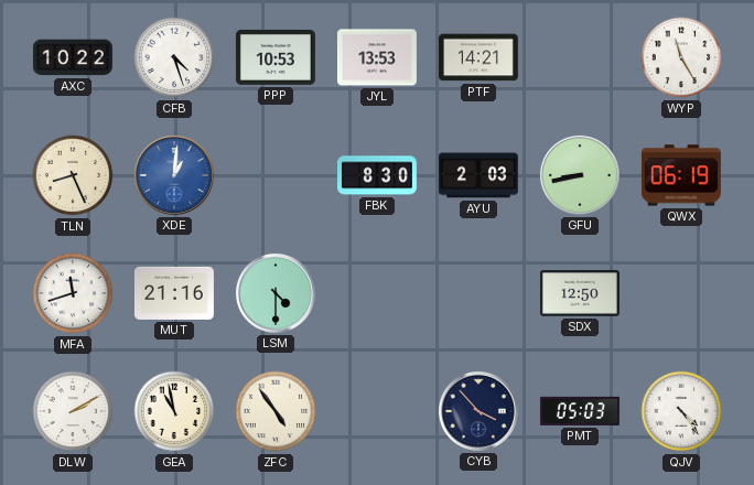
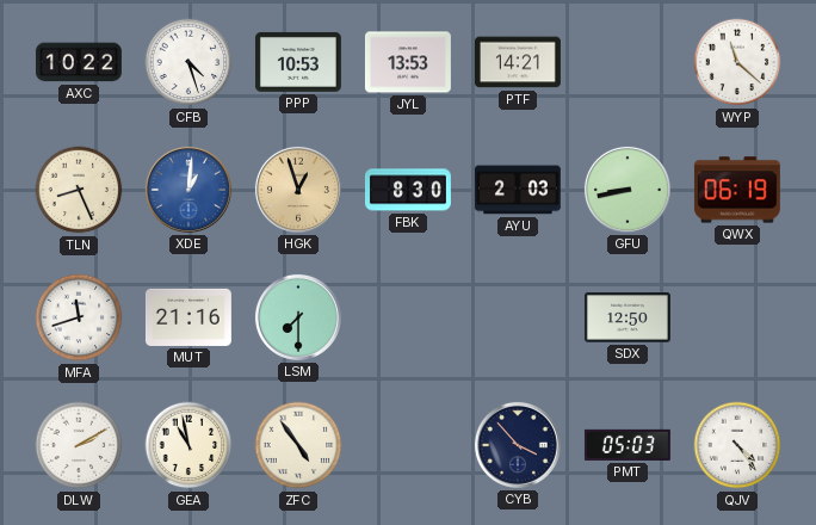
WYP: 11:25 -> 11:22 (737, 62)
HGK: none -> 12:57 (298, 190)
LSM: 4:30 -> 7:30 (298, 317)
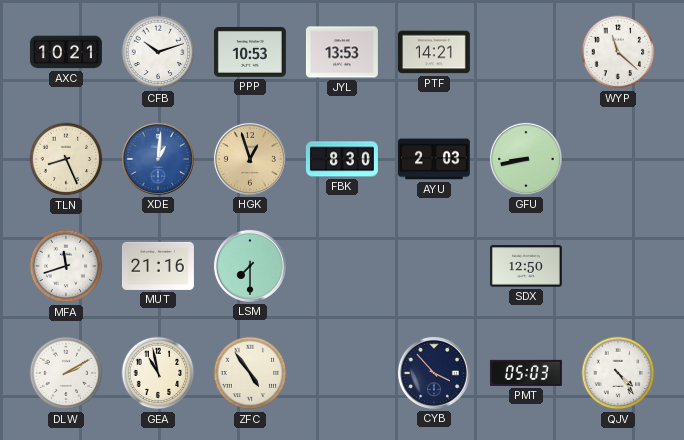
AXC: 10:22 -> 10:21 (66, 52)
CFB: 4:27 -> 10:12 (158, 52)
QWX: 06:19 -> none (737, 190)
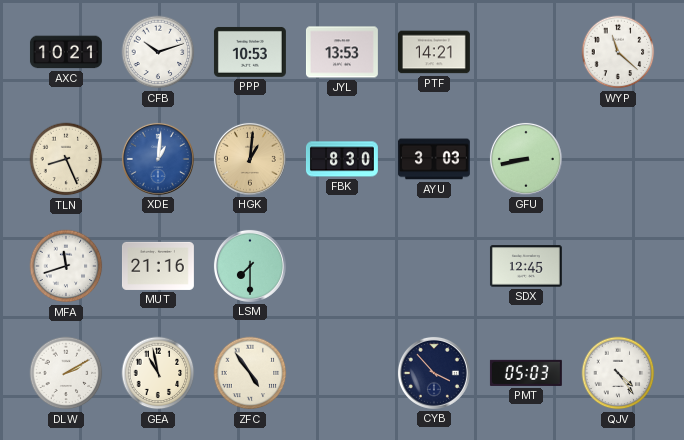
HGK: 12:57 -> 1:01 (250, 159)
AYU: 2:03 -> 3:03 (434, 159)
SDX: 12:50 -> 12:45 (526, 266)
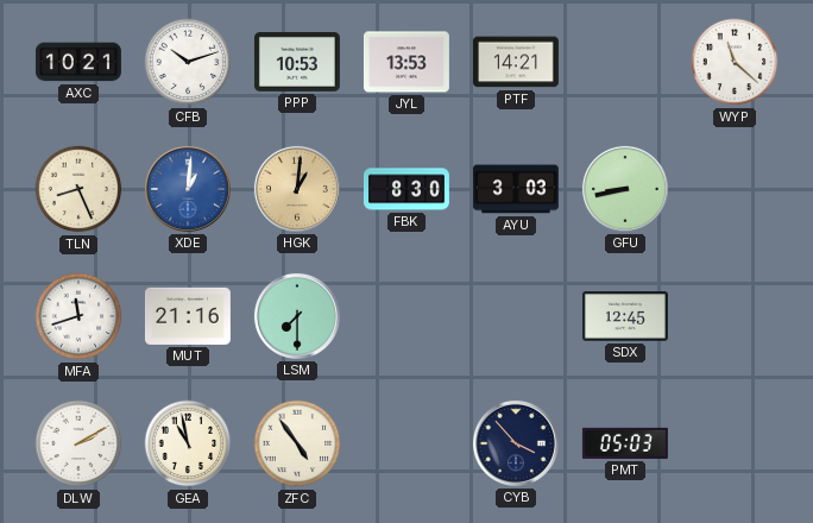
QJV: 4:24 -> none (618, 373)
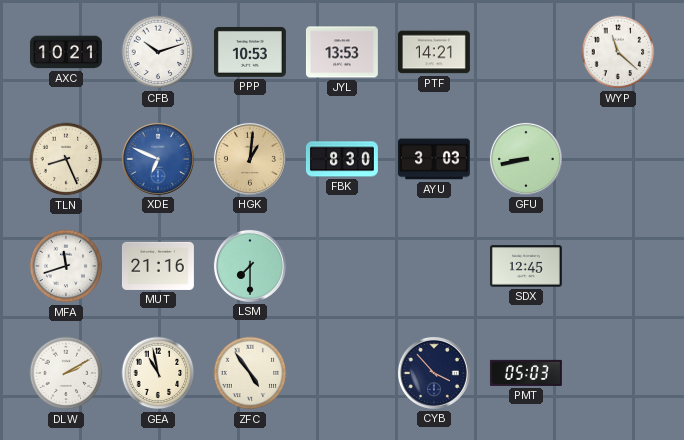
XDE: 1:01 -> 6:49 (158, 159)
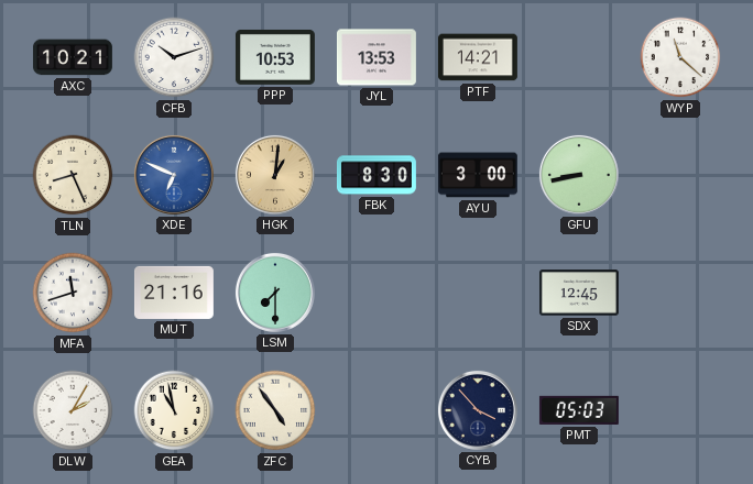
AYU: 3:03 -> 3:00 (478, 175)
DLW: 2:10 -> 2:05 (73, 410)
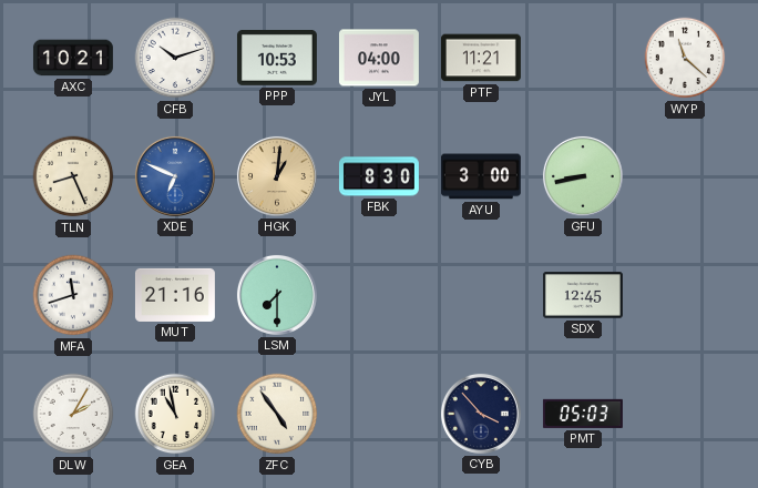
JYL: 13:53 -> 04:00 (379, 58)
PTF: 14:21 -> 11:21 (481, 58)
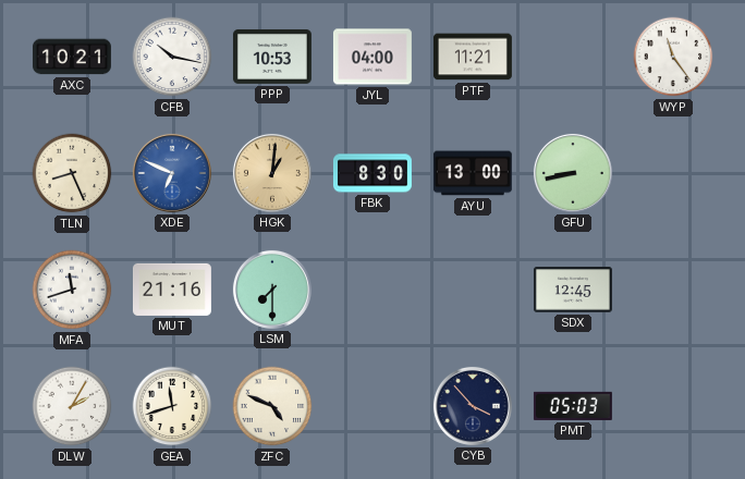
CFB: 10:12 -> 10:17 (172, 57)
WYP: 11:22 -> 11:24 (673, 57)
AYU: 3:00 -> 13:00 (473, 173)
GEA: 10:58 -> 11:42 (172, 406)
ZFC: 4:54 -> 4:49 (272, 406)
